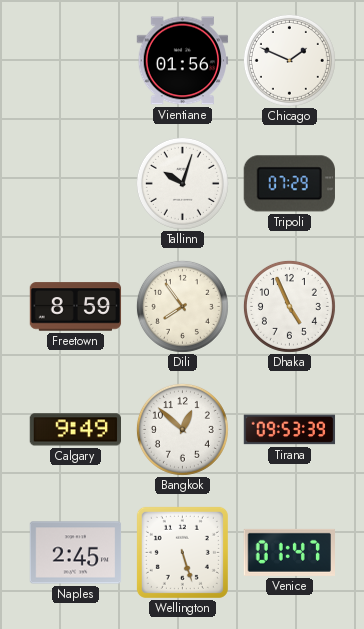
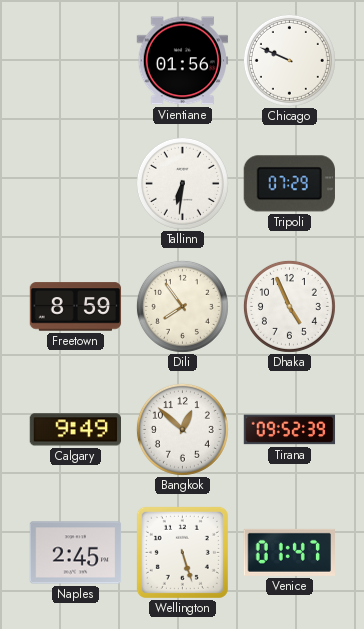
Chicago: 1:49 -> 9:49 (289, 60)
Tallinn: 10:03 -> 6:31 (182, 183)
Tirana: 09:53 -> 09:52 (290, 430)
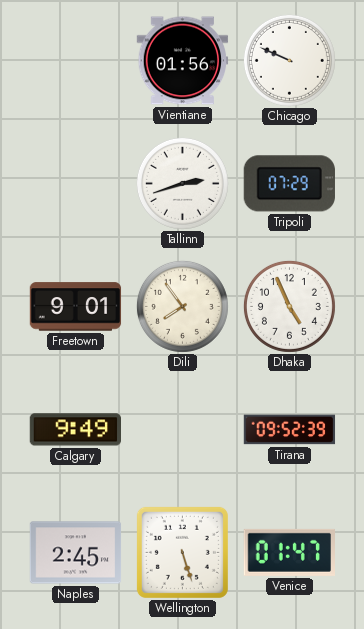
Tallinn: 6:31 -> 2:42 (182, 183)
Freetown: 8:59 -> 9:01 (76, 307)
Bangkok: 12:52 -> none (182, 429)
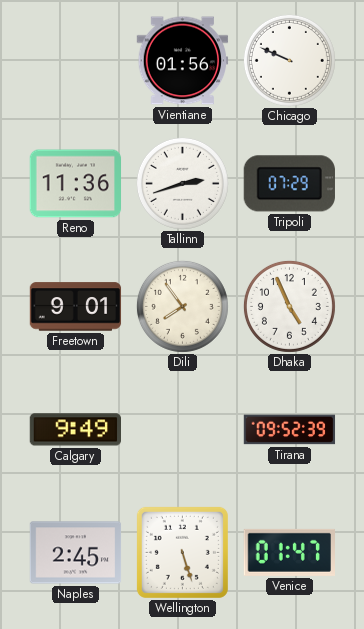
Reno: none -> 11:36 (76, 184)
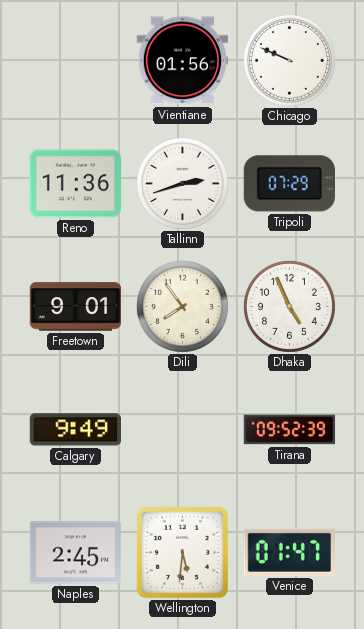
Wellington: 5:27 -> 5:31 (182, 552)
